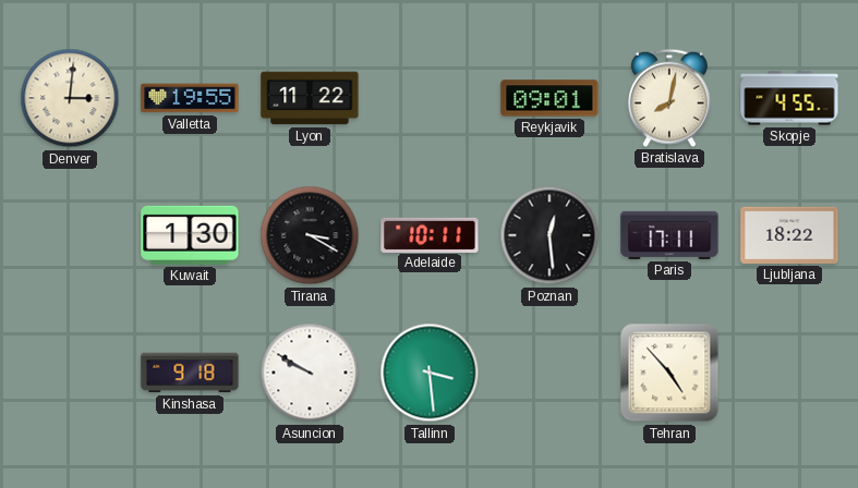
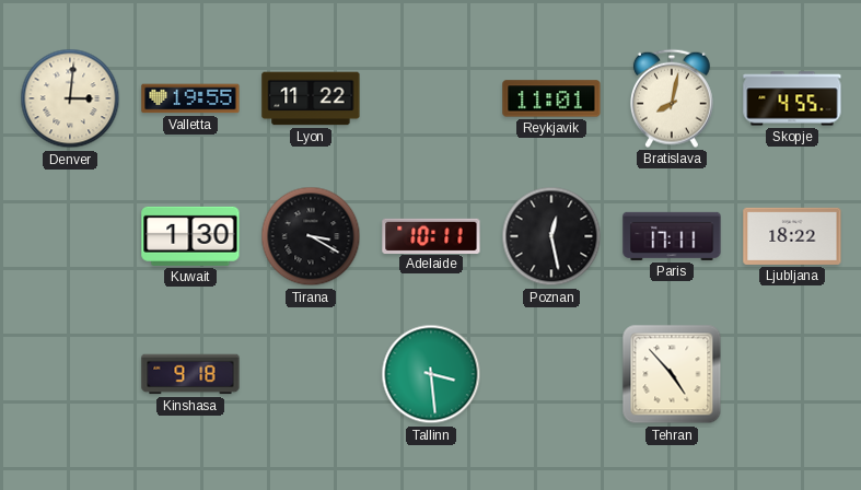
Reykjavik: 09:01 -> 11:01 (551, 98)
Poznan: 12:29 -> 12:28 (551, 236)
Asuncion: 9:50 -> none (310, 373)
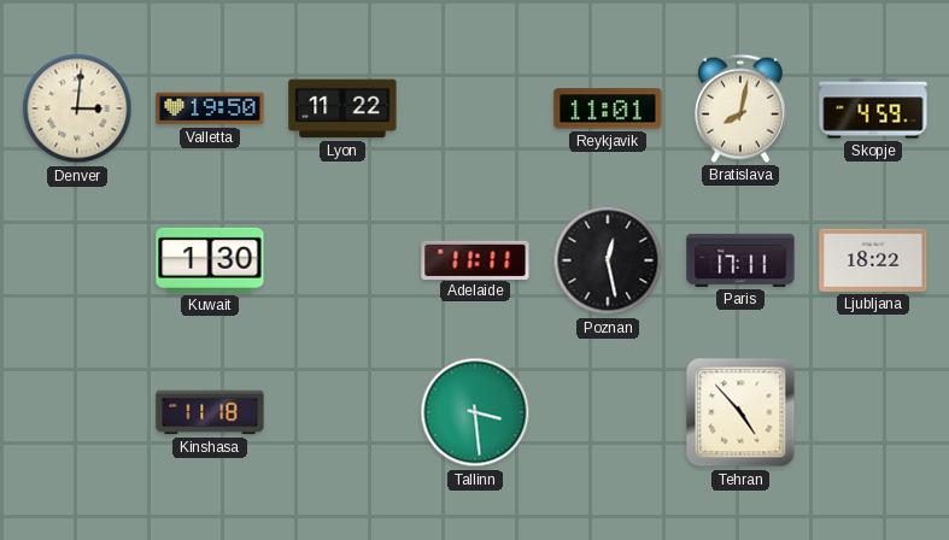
Valletta: 19:55 -> 19:50 (210, 108)
Skopje: 4:55 -> 4:59 (873, 108)
Tirana: 3:20 -> none (311, 236)
Adelaide: 10:11 -> 11:11 (475, 259)
Kinshasa: 9:18 -> 11:18 (210, 412)
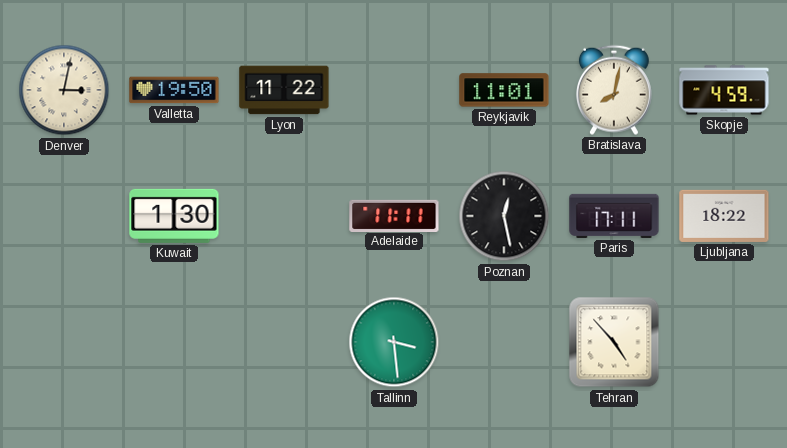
Denver: 3:01 -> 3:02 (64, 90)
Kinshasa: 11:18 -> none (210, 412)
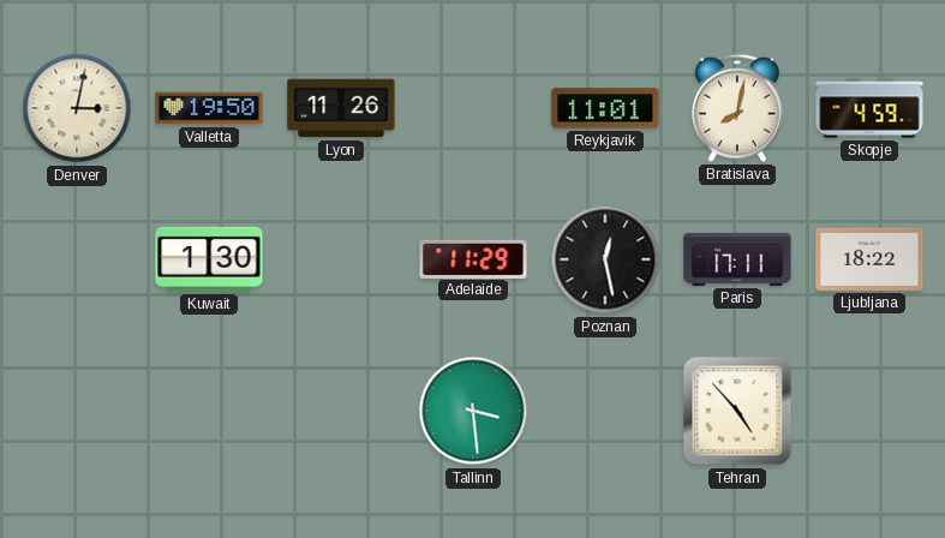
Lyon: 11:22 -> 11:26 (341, 108)
Adelaide: 11:11 -> 11:29 (473, 258)
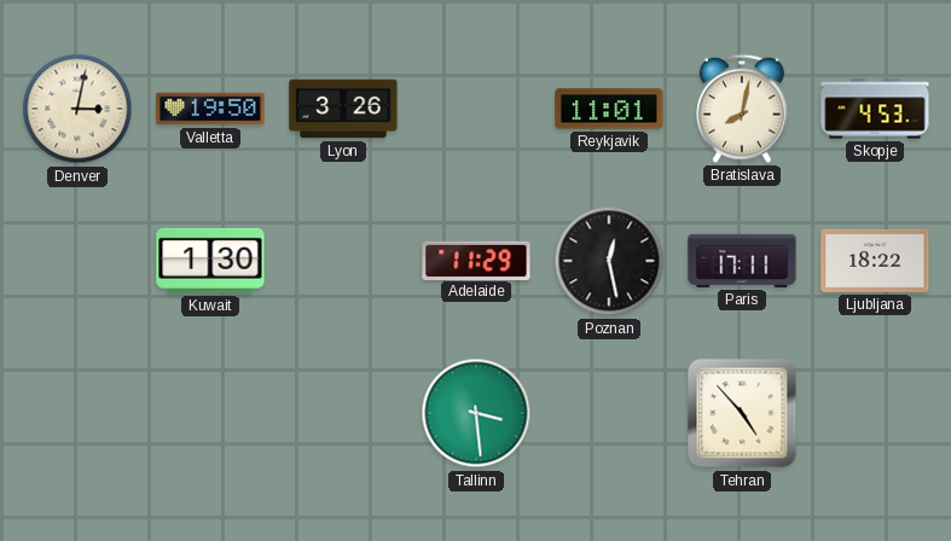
Lyon: 11:26 -> 3:26 (343, 109)
Skopje: 4:59 -> 4:53 (875, 109)
